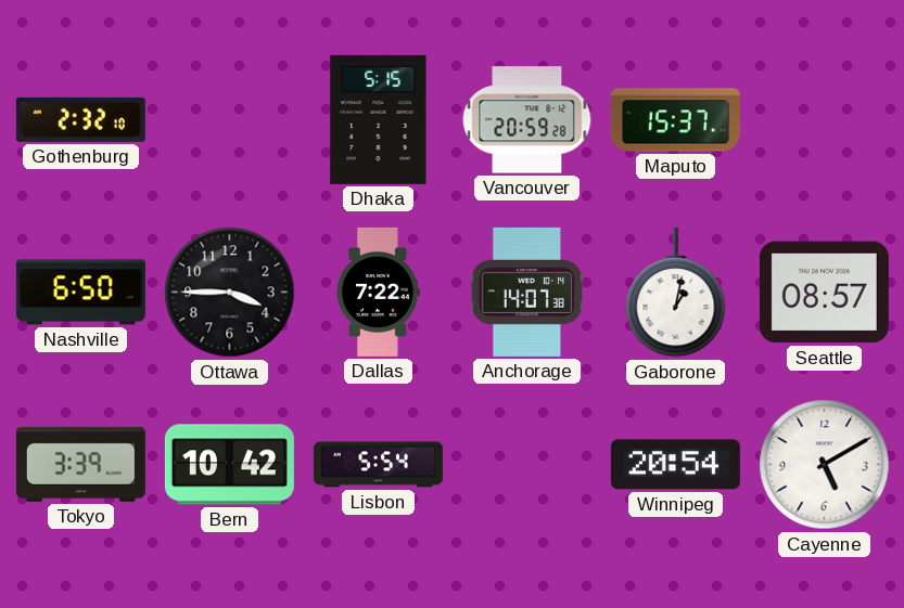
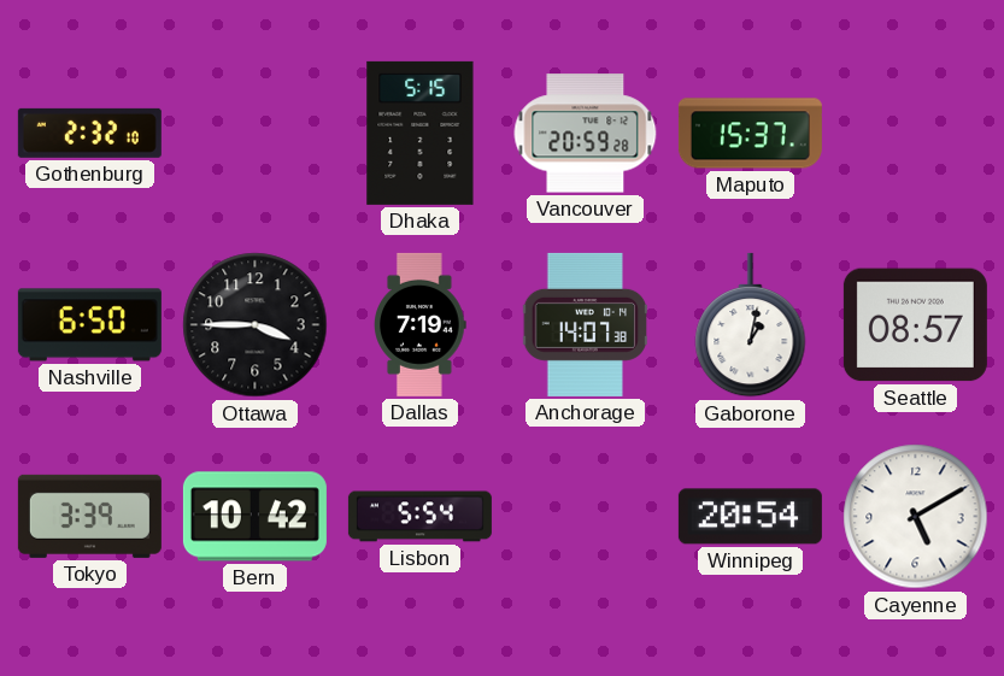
Dallas: 7:22 -> 7:19 (421, 324)
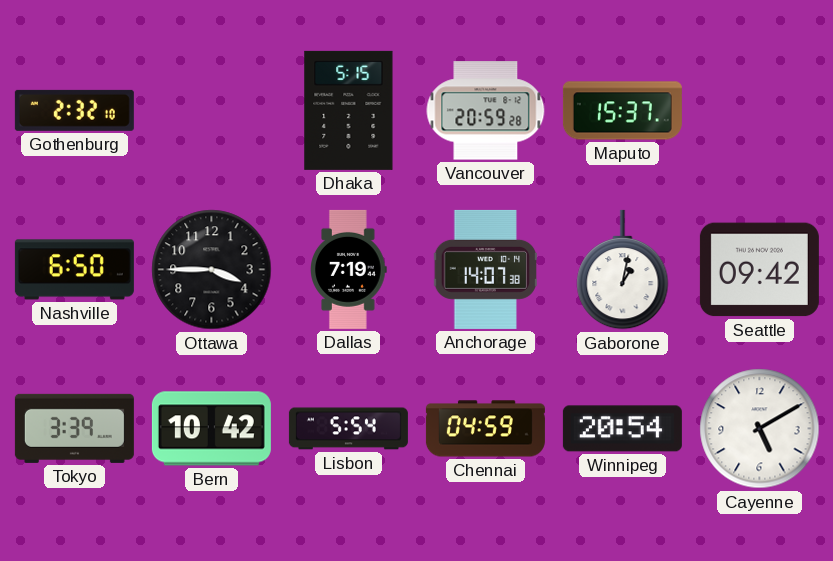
Seattle: 08:57 -> 09:42 (759, 270)
Chennai: none -> 04:59 (485, 429)
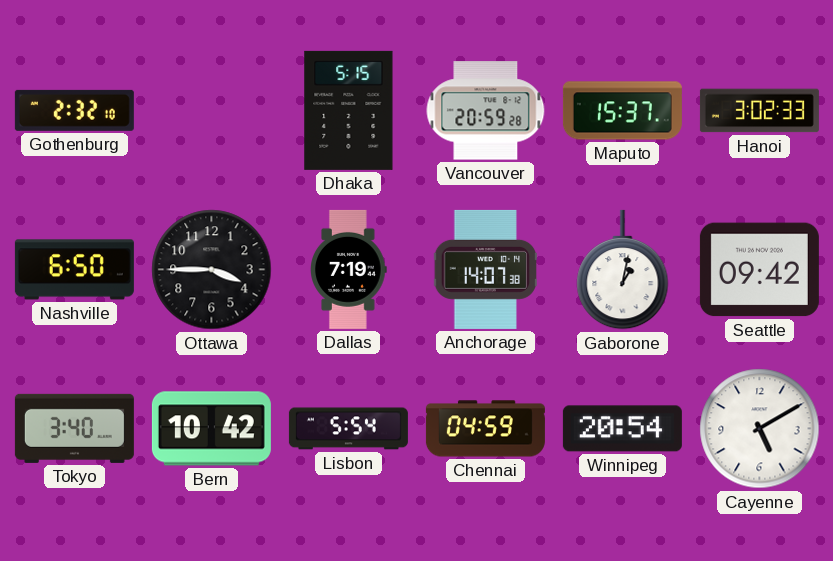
Hanoi: none -> 3:02 (759, 111)
Tokyo: 3:39 -> 3:40 (74, 428)
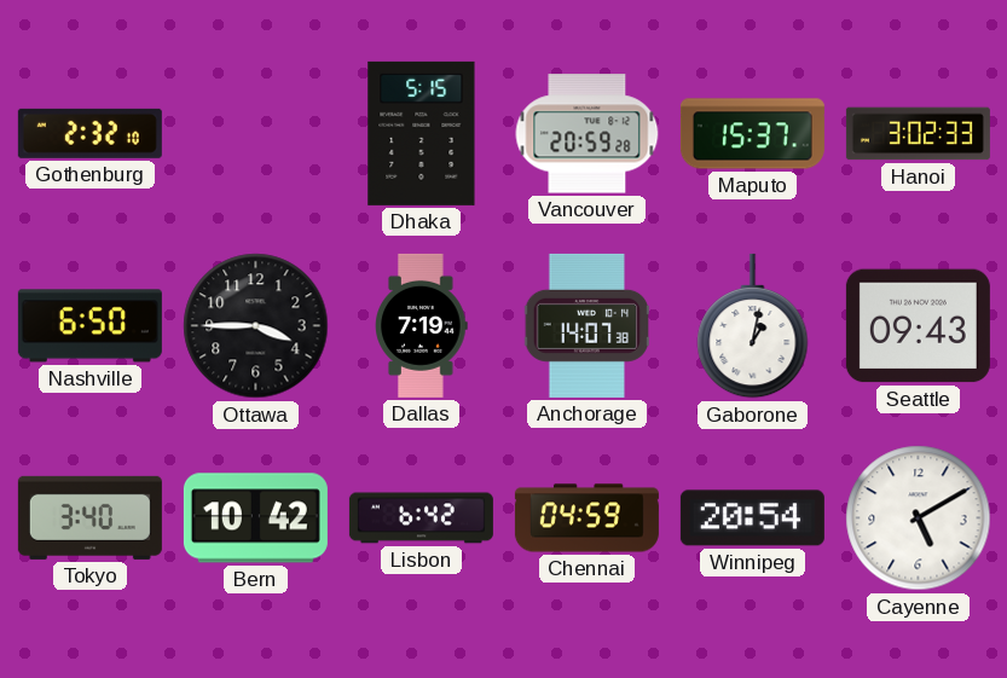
Seattle: 09:42 -> 09:43 (918, 326)
Lisbon: 5:54 -> 6:42 (421, 518)
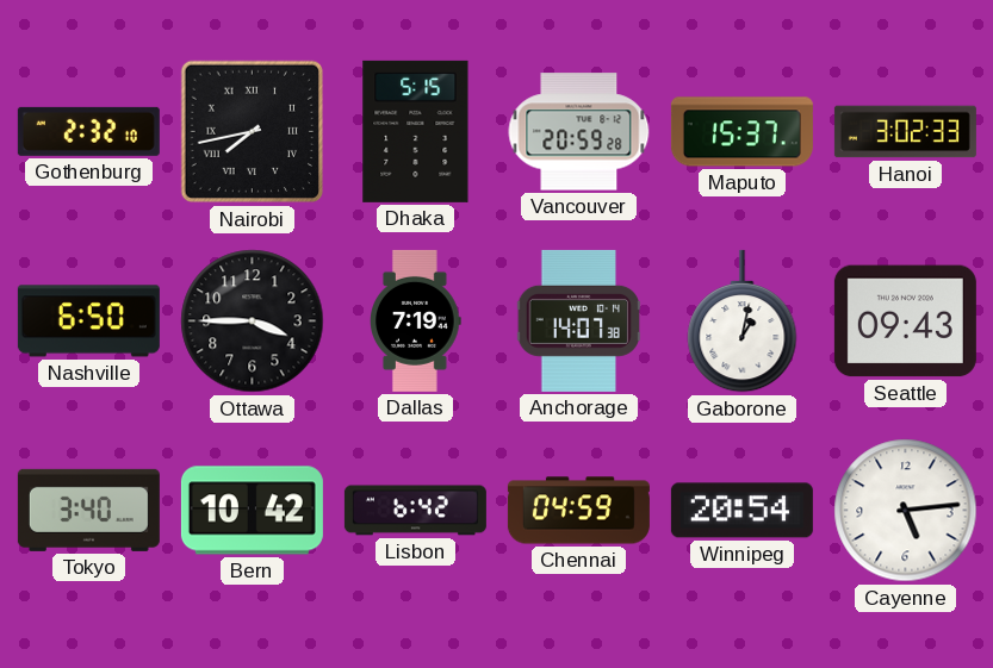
Nairobi: none -> 7:43 (253, 132)
Cayenne: 5:10 -> 5:14 (906, 511)
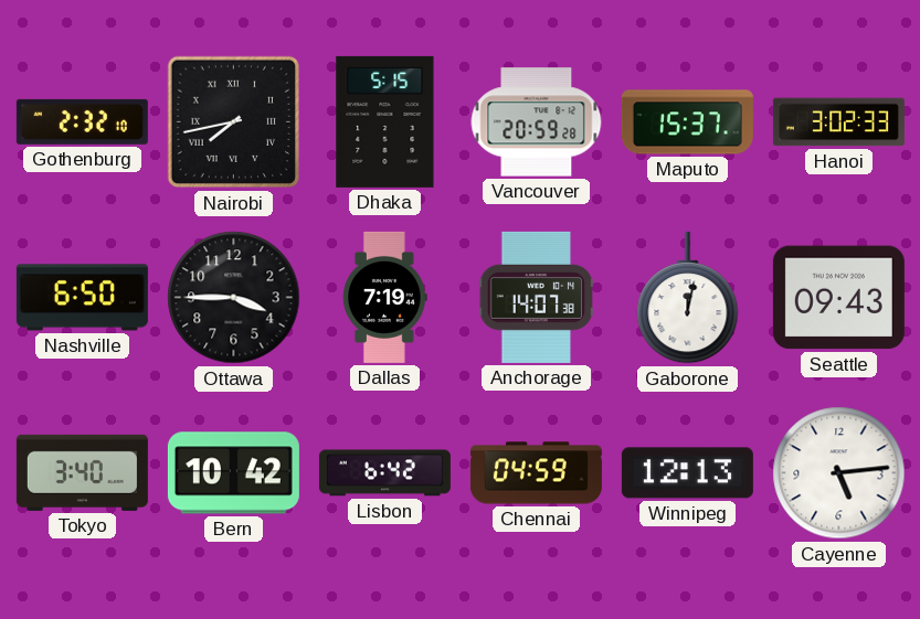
Gaborone: 1:02 -> 12:02 (688, 298)
Winnipeg: 20:54 -> 12:13 (687, 473)
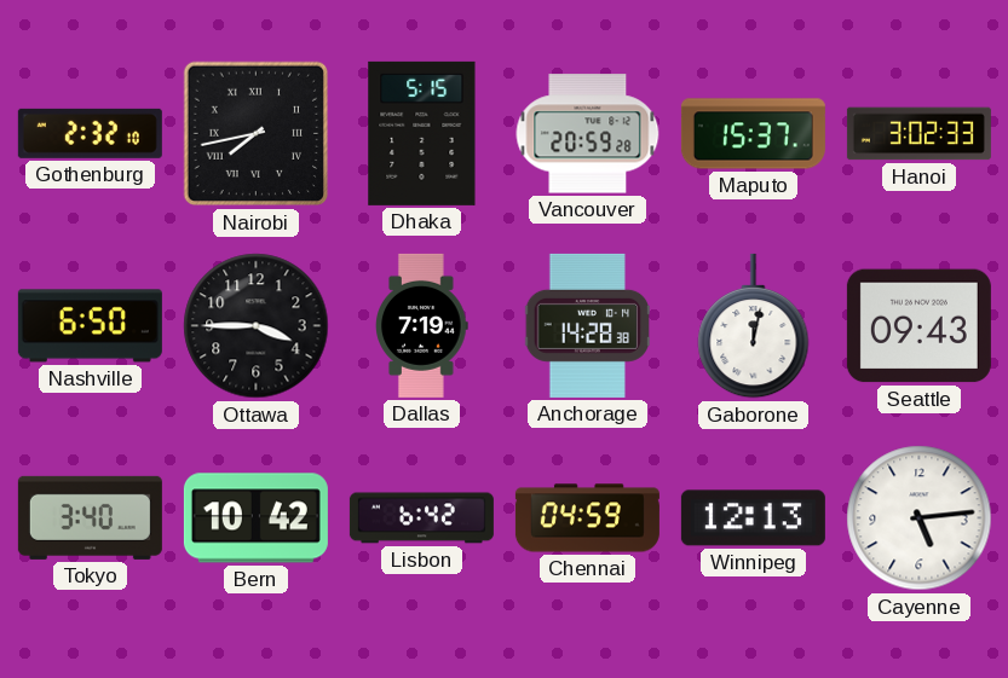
Anchorage: 14:07 -> 14:28 (587, 325)
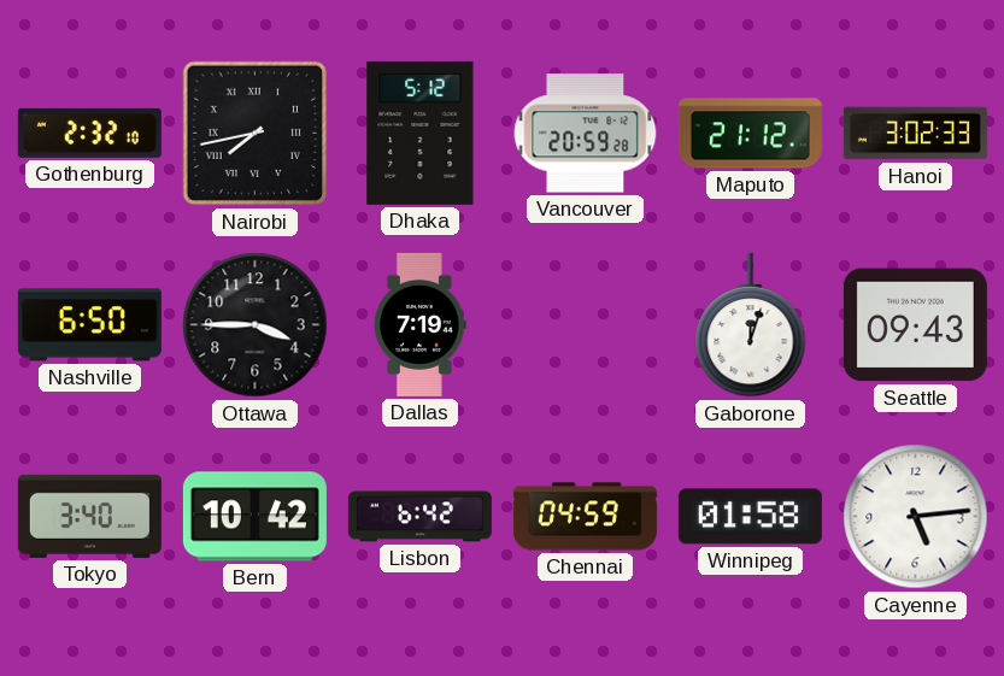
Dhaka: 5:15 -> 5:12 (421, 133)
Maputo: 15:37 -> 21:12 (750, 134)
Anchorage: 14:28 -> none (587, 325)
Gaborone: 12:02 -> 12:03 (751, 325)
Winnipeg: 12:13 -> 01:58 (750, 517)
